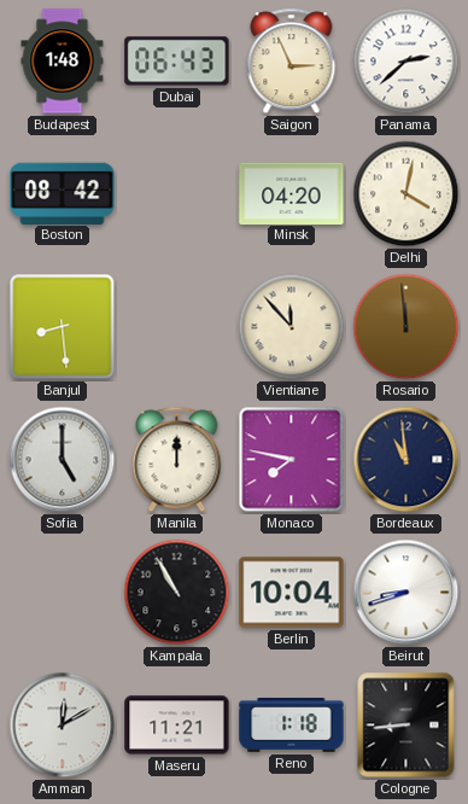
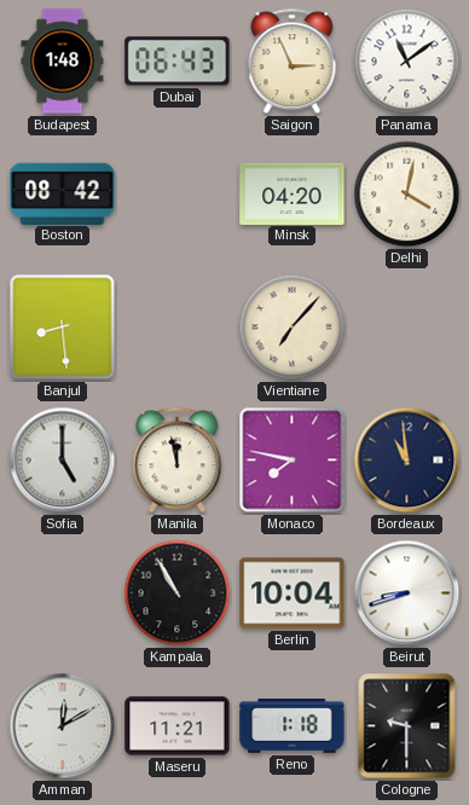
Panama: 2:38 -> 11:09 (407, 62)
Vientiane: 11:53 -> 7:07 (293, 328)
Rosario: 11:59 -> none (406, 327)
Manila: 12:00 -> 11:58 (178, 461)
Cologne: 8:44 -> 9:30 (407, 726)
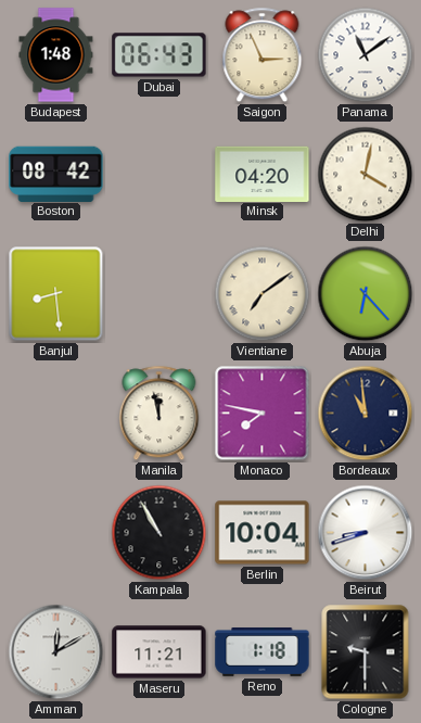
Vientiane: 7:07 -> 7:09 (263, 294)
Abuja: none -> 6:23 (366, 294)
Sofia: 5:00 -> none (63, 461)
